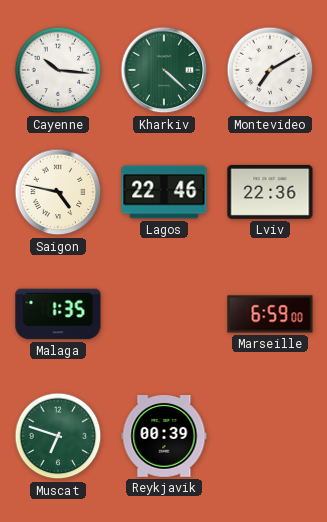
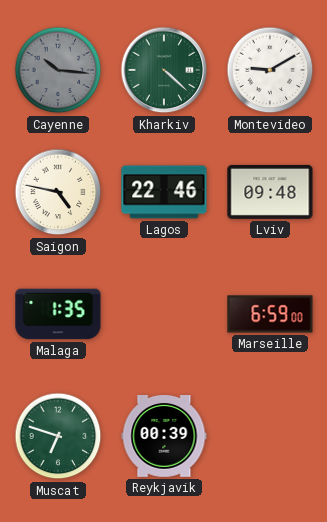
Cayenne dial: white -> grey (58, 70)
Montevideo: 7:10 -> 9:10 (270, 70)
Lviv: 22:36 -> 09:48 (270, 192)
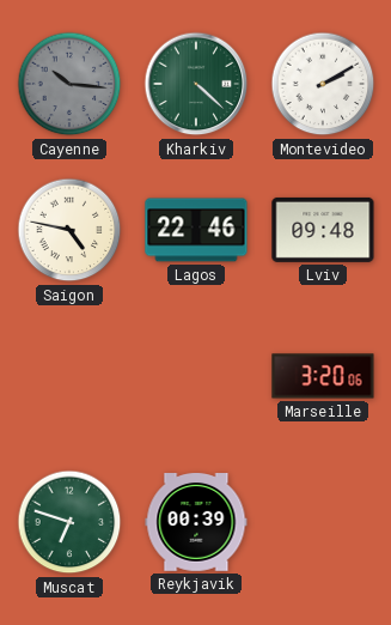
Montevideo: 9:10 -> 2:10 (323, 84)
Malaga: 1:35 -> none (58, 314)
Marseille: 6:59 -> 3:20 (323, 376)
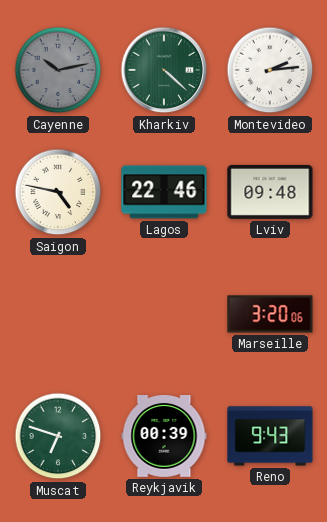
Cayenne: 10:16 -> 10:13 (58, 70)
Montevideo: 2:10 -> 2:14 (270, 70)
Reno: none -> 9:43 (270, 436)
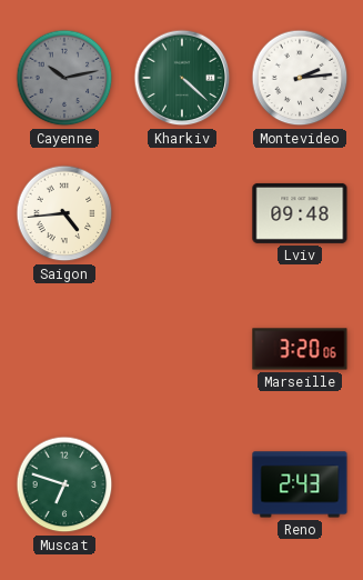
Saigon: 4:47 -> 4:44 (64, 213)
Lagos: 22:46 -> none (164, 192)
Reykjavik: 00:39 -> none (164, 437)
Reno: 9:43 -> 2:43 (300, 484)
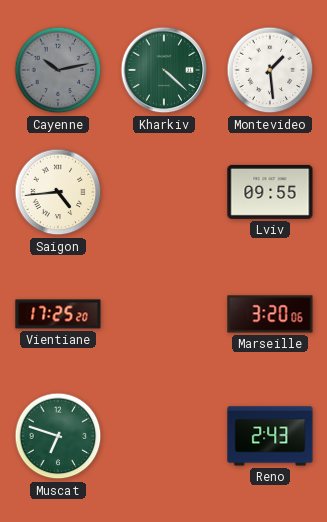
Montevideo: 2:14 -> 1:29 (270, 70)
Lviv: 09:48 -> 09:55 (270, 192)
Vientiane: none -> 17:25 (58, 314)
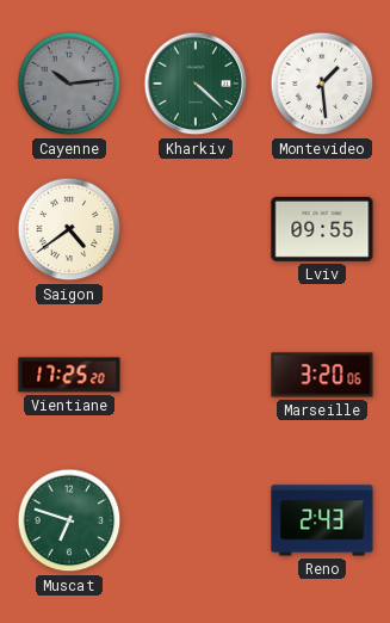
Cayenne: 10:13 -> 10:14 (69, 84)
Saigon: 4:44 -> 4:39 (69, 229)
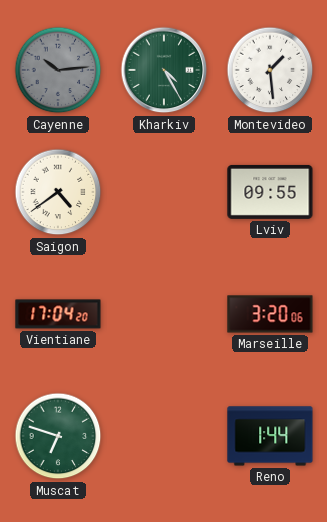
Kharkiv: 4:22 -> 4:25 (164, 70)
Vientiane: 17:25 -> 17:04 (58, 314)
Reno: 2:43 -> 1:44 (270, 436)
